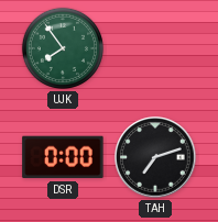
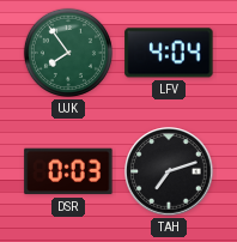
LFV: none -> 4:04 (169, 53)
DSR: 0:00 -> 0:03 (68, 171)
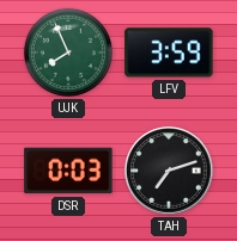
UJK: 7:54 -> 7:56 (68, 52)
LFV: 4:04 -> 3:59 (169, 52)
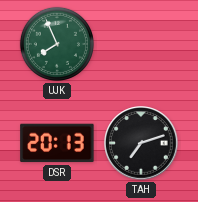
LFV: 3:59 -> none (169, 52)
DSR: 0:03 -> 20:13 (57, 143)
